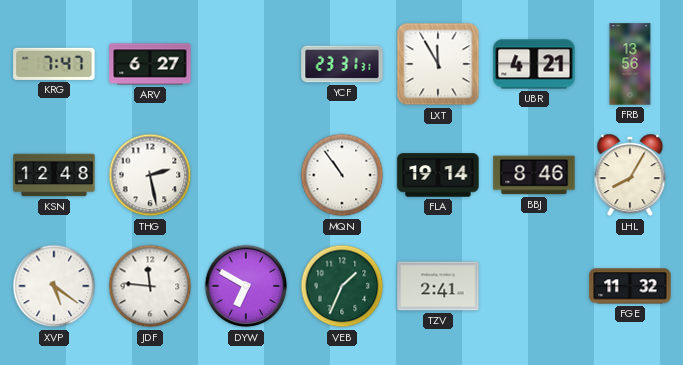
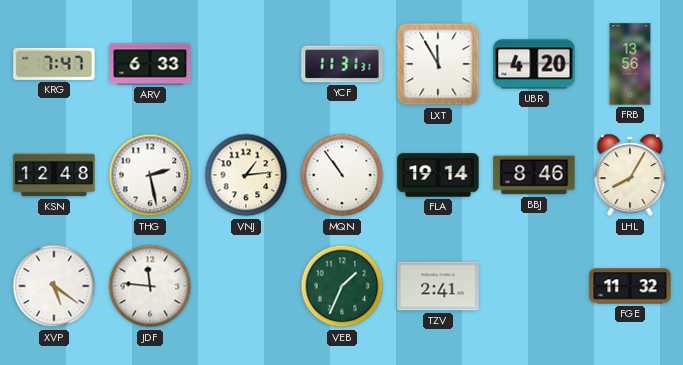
ARV: 6:27 -> 6:33 (150, 64)
YCF: 23:31 -> 11:31 (342, 64)
UBR: 4:21 -> 4:20 (534, 64)
VNJ: none -> 1:14 (246, 175)
DYW: 6:50 -> none (246, 286)
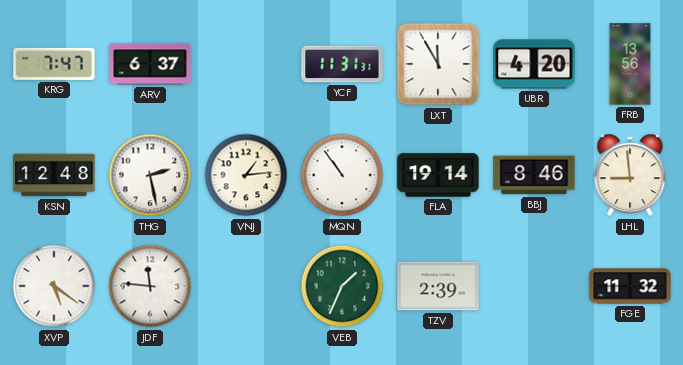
ARV: 6:33 -> 6:37 (150, 64)
LHL: 8:05 -> 8:59 (630, 175)
TZV: 2:41 -> 2:39 (438, 286)
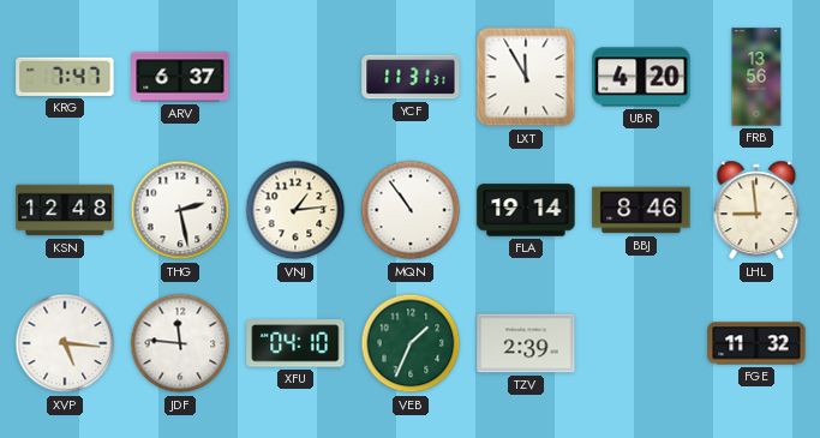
XVP: 5:21 -> 5:16 (65, 343)
XFU: none -> 04:10 (295, 343)
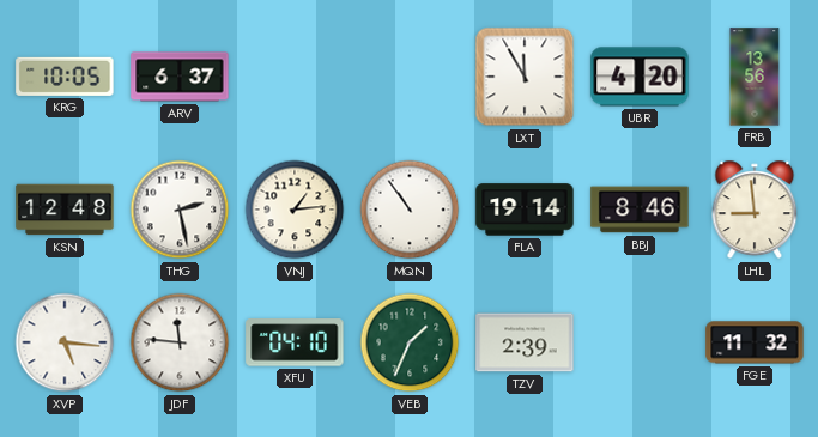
KRG: 7:47 -> 10:05 (65, 77)
YCF: 11:31 -> none (411, 77)
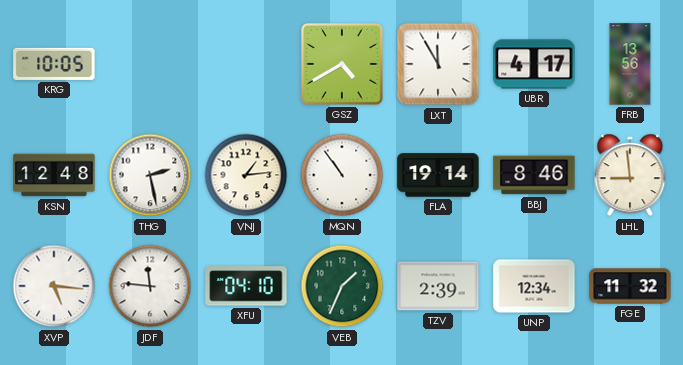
ARV: 6:37 -> none (180, 77)
GSZ: none -> 4:40 (342, 64)
UBR: 4:20 -> 4:17 (534, 64)
UNP: none -> 12:34 (534, 286)
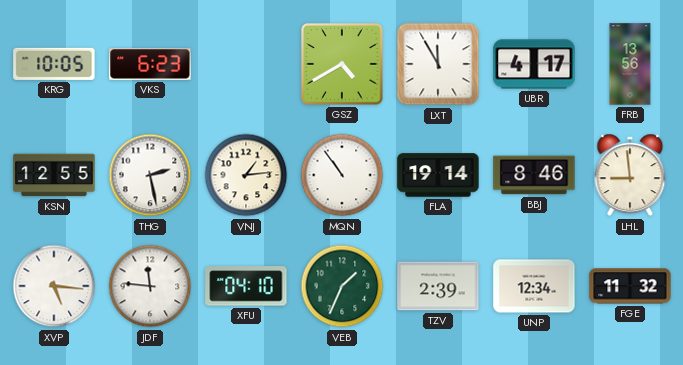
VKS: none -> 6:23 (150, 64)
KSN: 12:48 -> 12:55 (54, 175)
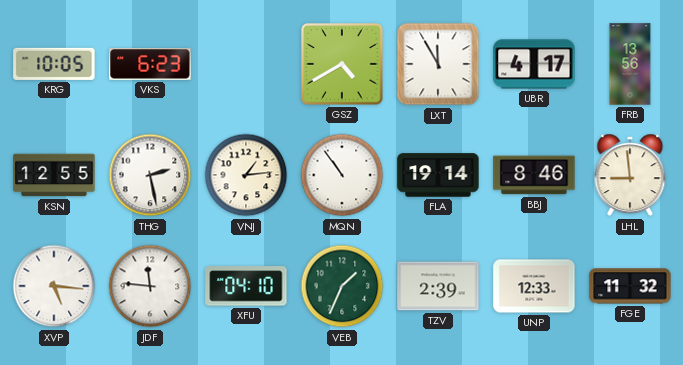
UNP: 12:34 -> 12:33 (534, 286)
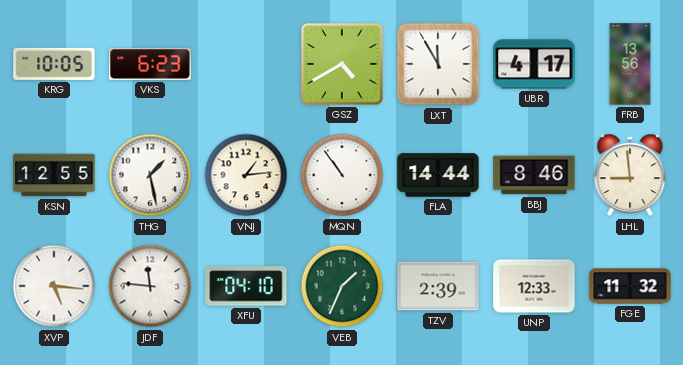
THG: 2:28 -> 1:28 (150, 175)
FLA: 19:14 -> 14:44 (438, 175)
